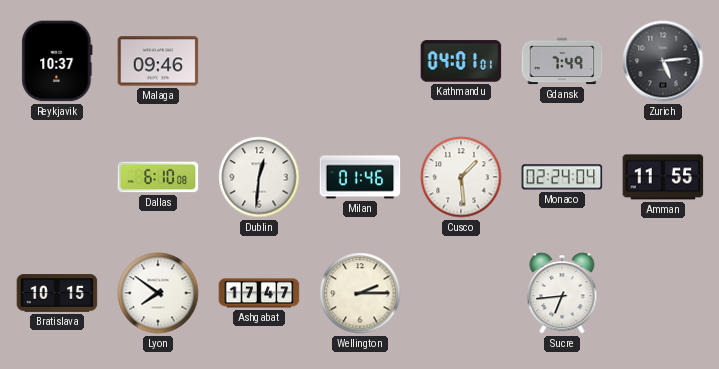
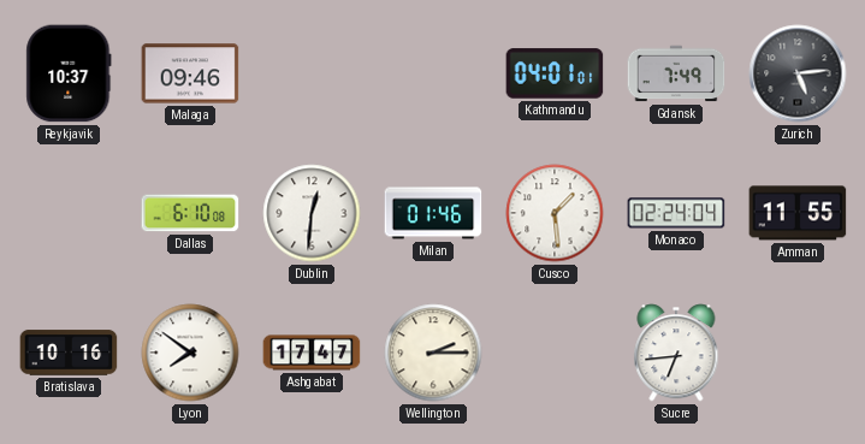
Bratislava: 10:15 -> 10:16 (69, 353)
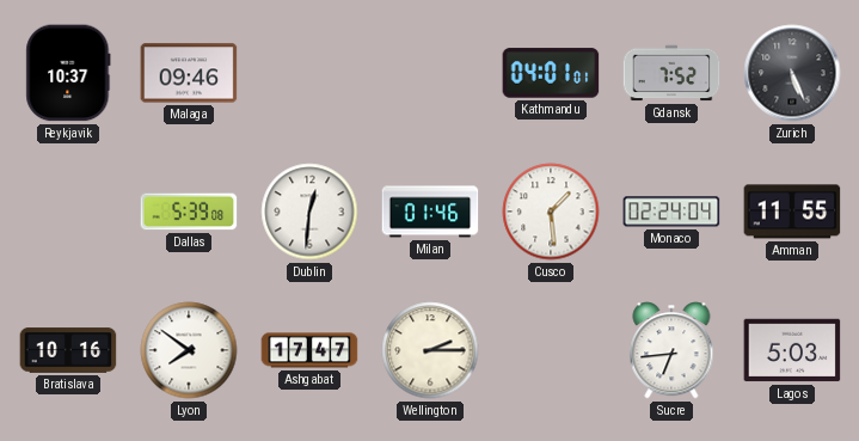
Gdansk: 7:49 -> 7:52 (671, 73)
Zurich: 5:14 -> 5:26 (792, 73)
Dallas: 6:10 -> 5:39 (189, 212)
Lagos: none -> 5:03 (792, 350)
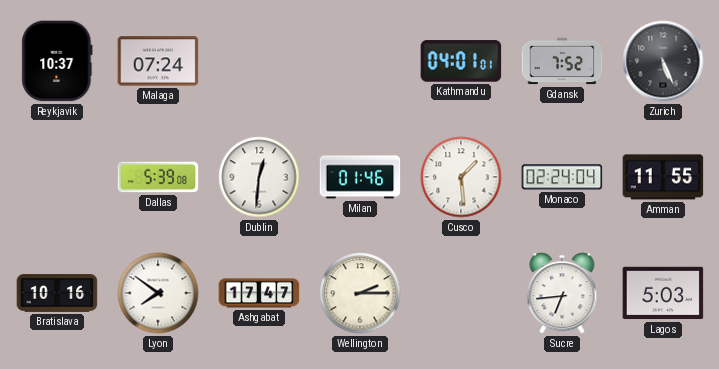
Malaga: 09:46 -> 07:24 (158, 61)
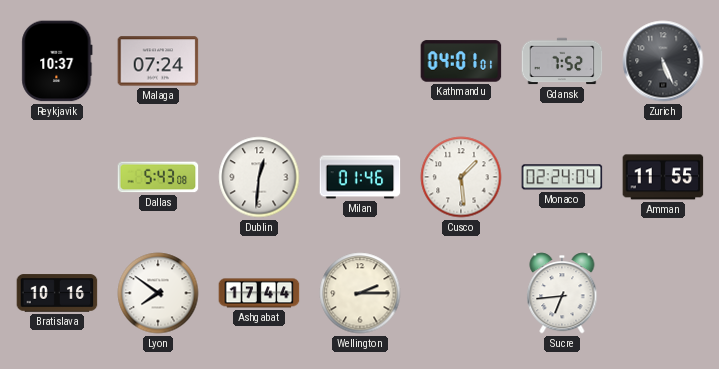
Dallas: 5:39 -> 5:43 (158, 177)
Ashgabat: 17:47 -> 17:44 (259, 293)
Lagos: 5:03 -> none (663, 293)
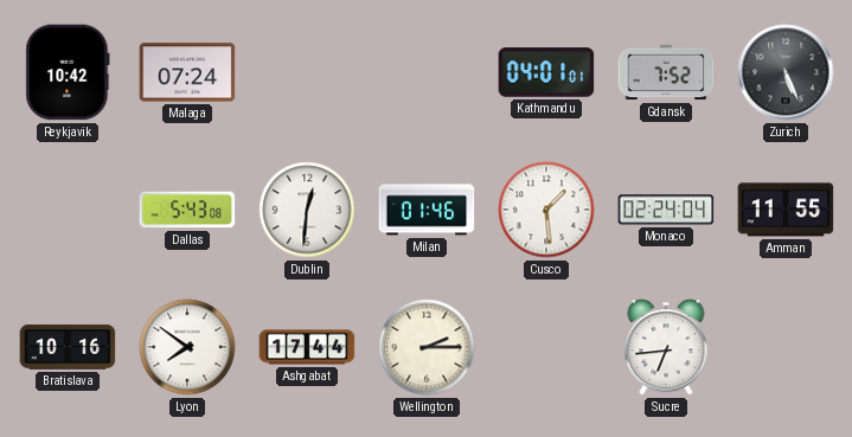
Reykjavik: 10:37 -> 10:42 (68, 72)
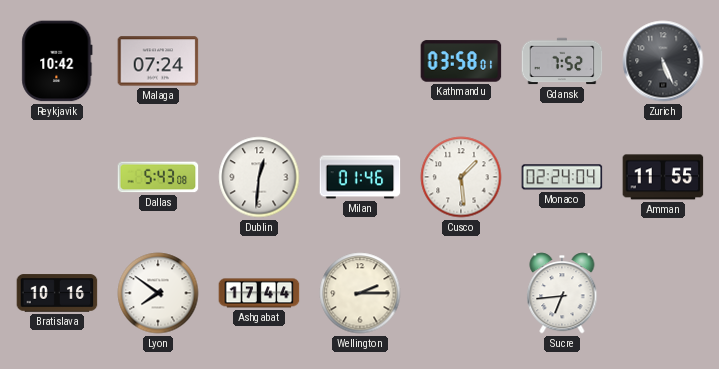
Kathmandu: 04:01 -> 03:58 (461, 61)
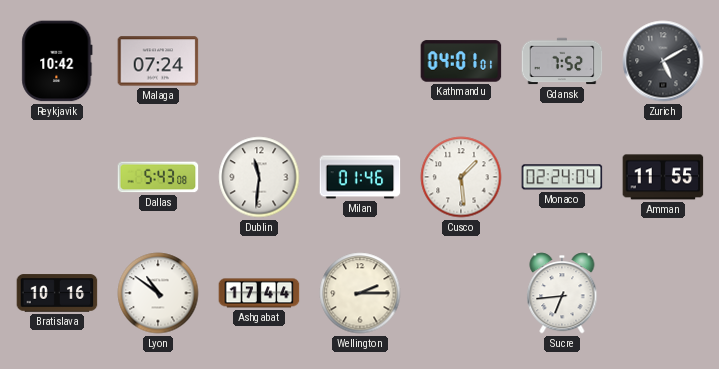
Kathmandu: 03:58 -> 04:01 (461, 61)
Zurich: 5:26 -> 5:10 (663, 61)
Dublin: 12:31 -> 11:31 (259, 177)
Lyon: 7:51 -> 10:51 (158, 293)
